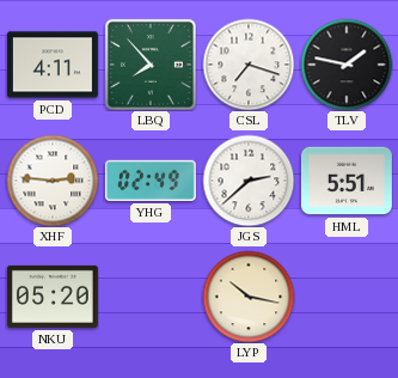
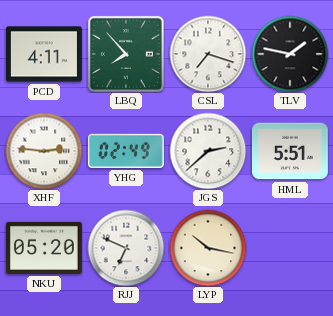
RJJ: none -> 6:49 (126, 248)
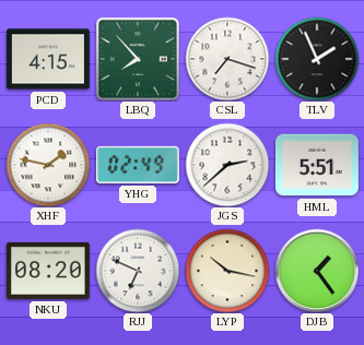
PCD: 4:11 -> 4:15 (48, 59)
TLV: 1:47 -> 1:56 (317, 59)
XHF: 2:46 -> 1:47 (48, 165)
NKU: 05:20 -> 08:20 (48, 271)
DJB: none -> 1:24 (317, 271)
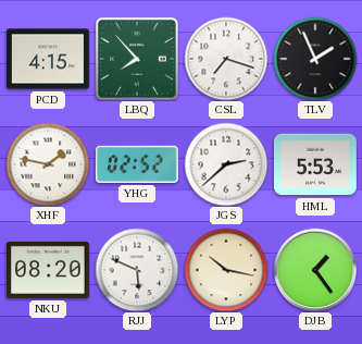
YHG: 02:49 -> 02:52 (137, 164)
HML: 5:51 -> 5:53 (315, 164)
RJJ: 6:49 -> 5:49 (137, 270)
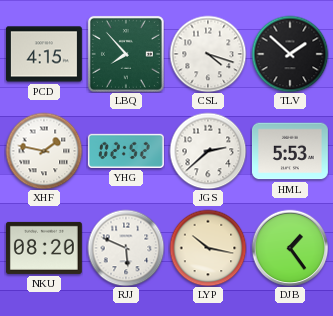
CSL: 7:18 -> 4:18 (208, 54)
TLV: 1:56 -> 1:52 (290, 54)
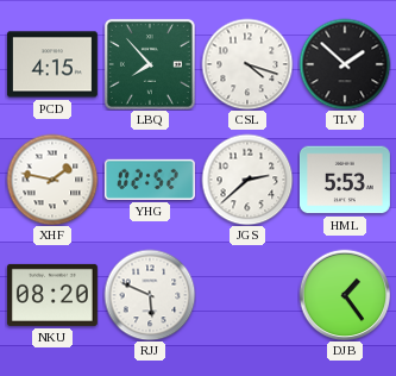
LYP: 10:17 -> none (208, 248)
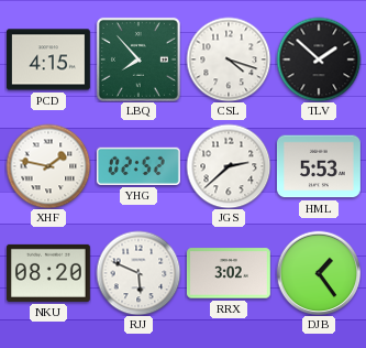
RRX: none -> 3:02 (229, 273)
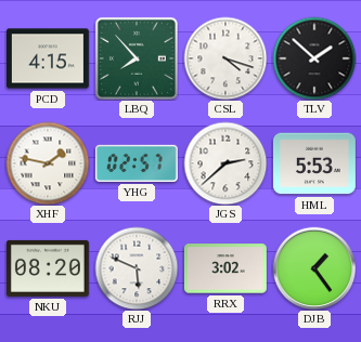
YHG: 02:52 -> 02:57 (137, 163)
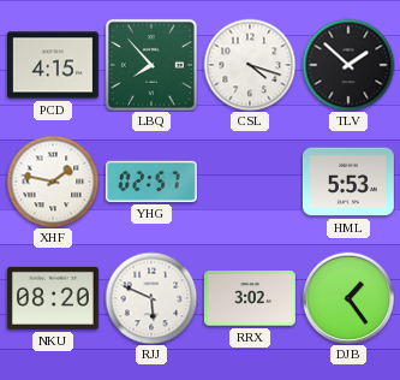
JGS: 2:38 -> none (225, 163)
